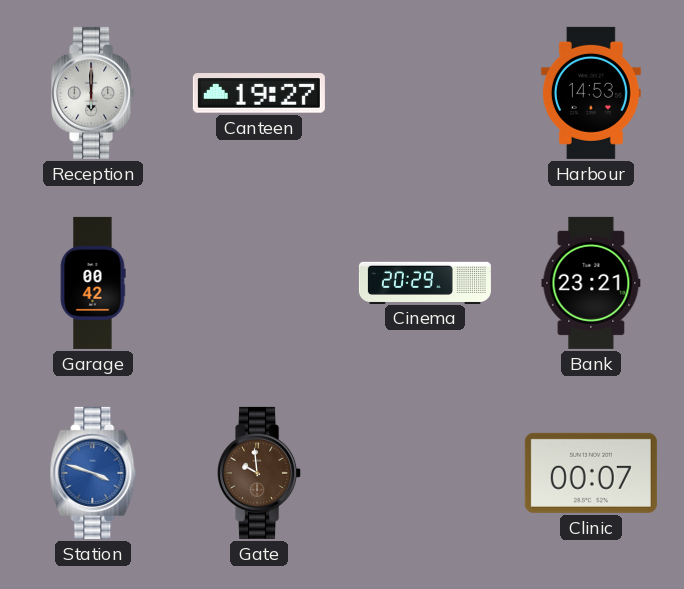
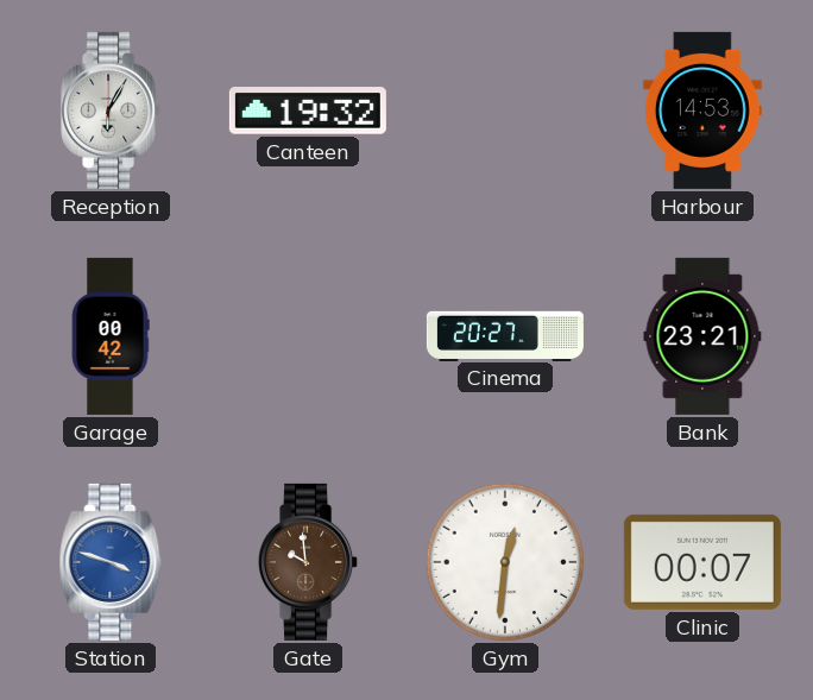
Reception: 6:00 -> 6:05 (112, 111)
Canteen: 19:27 -> 19:32 (308, 111)
Cinema: 20:29 -> 20:27 (505, 335)
Gym: none -> 12:31 (505, 562)
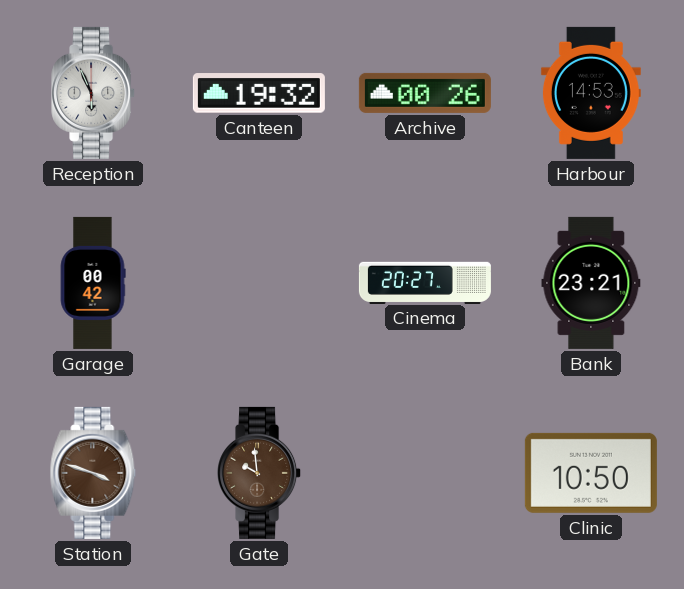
Reception: 6:05 -> 5:56 (94, 93)
Archive: none -> 00:26 (425, 93)
Station dial: blue -> brown (93, 473)
Gym: 12:31 -> none (505, 562)
Clinic: 00:07 -> 10:50 (591, 473)
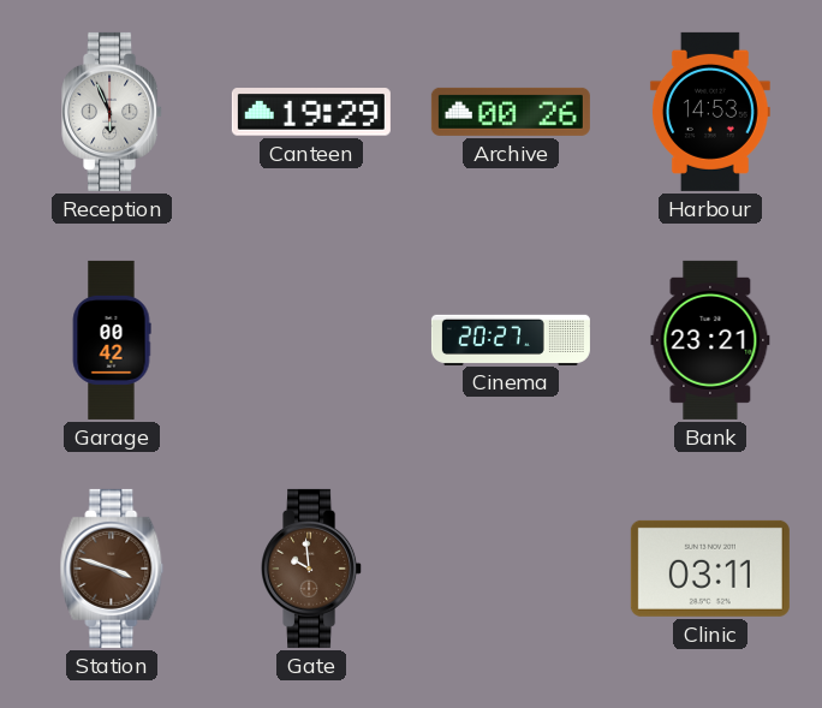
Canteen: 19:32 -> 19:29 (311, 112)
Clinic: 10:50 -> 03:11 (710, 569)
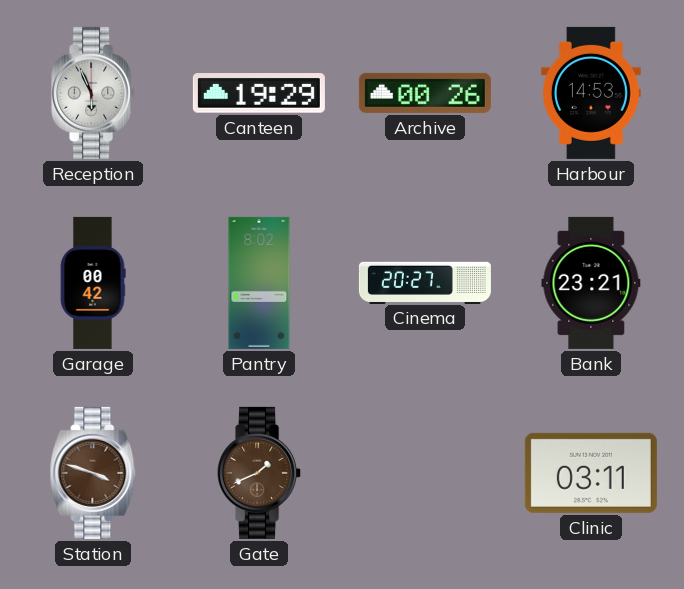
Pantry: none -> 8:02 (259, 283)
Gate: 9:59 -> 1:41 (260, 473)
